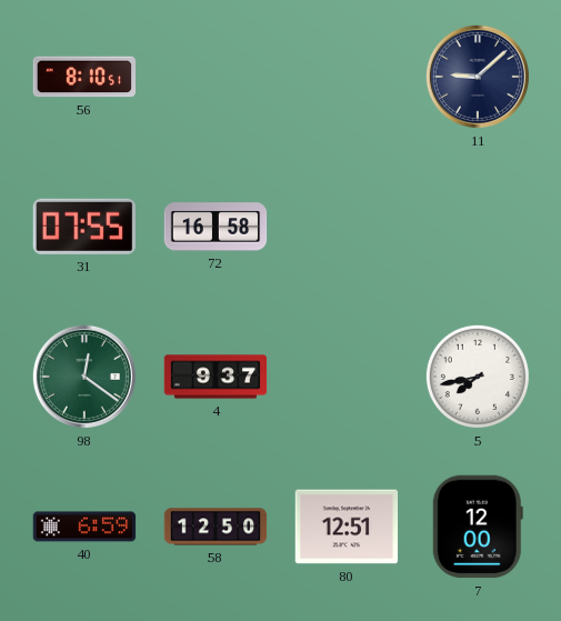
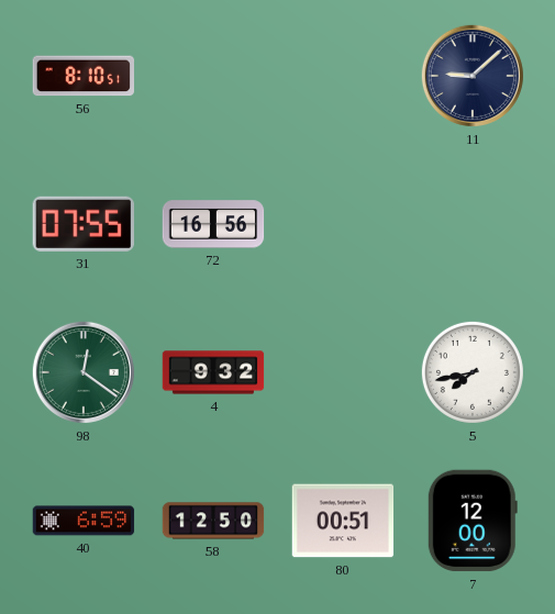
72: 16:58 -> 16:56 (213, 224)
4: 9:37 -> 9:32 (213, 372)
80: 12:51 -> 00:51 (343, 521)
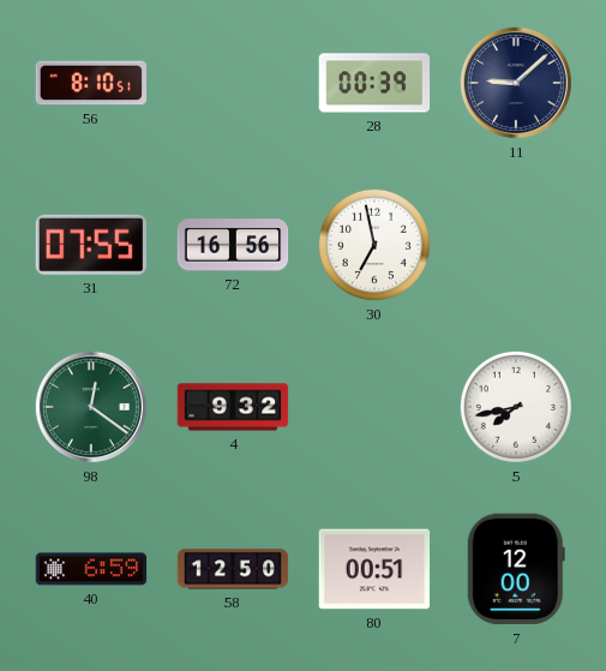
28: none -> 00:39 (374, 83)
30: none -> 6:58 (374, 245)
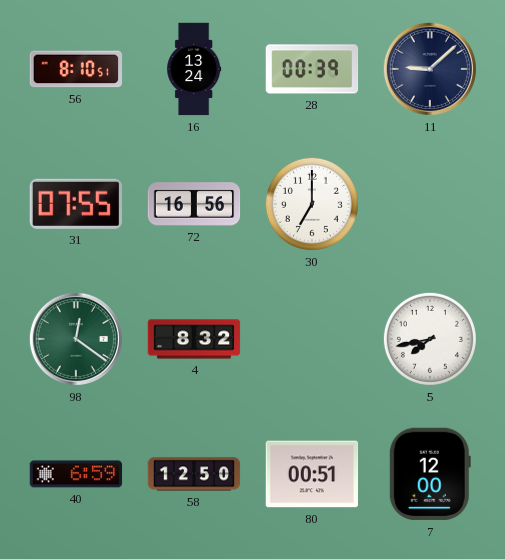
16: none -> 13:24 (194, 69)
30: 6:58 -> 7:00 (312, 204)
4: 9:32 -> 8:32 (194, 339)
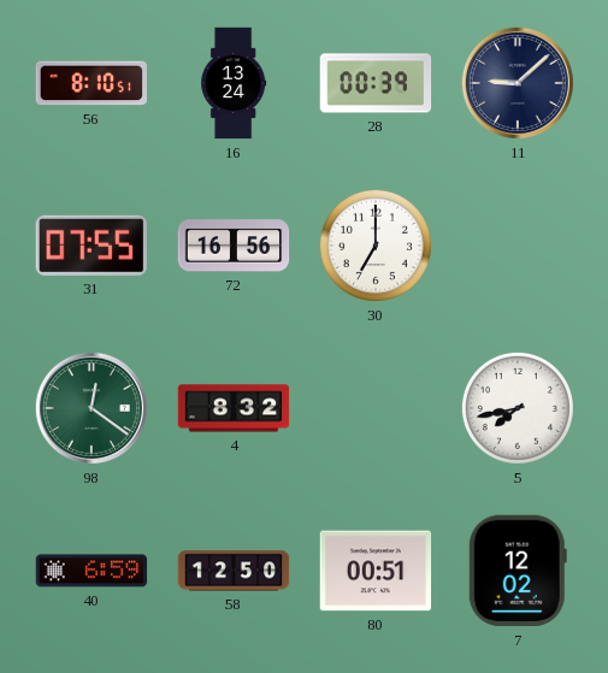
7: 12:00 -> 12:02 (518, 571)
